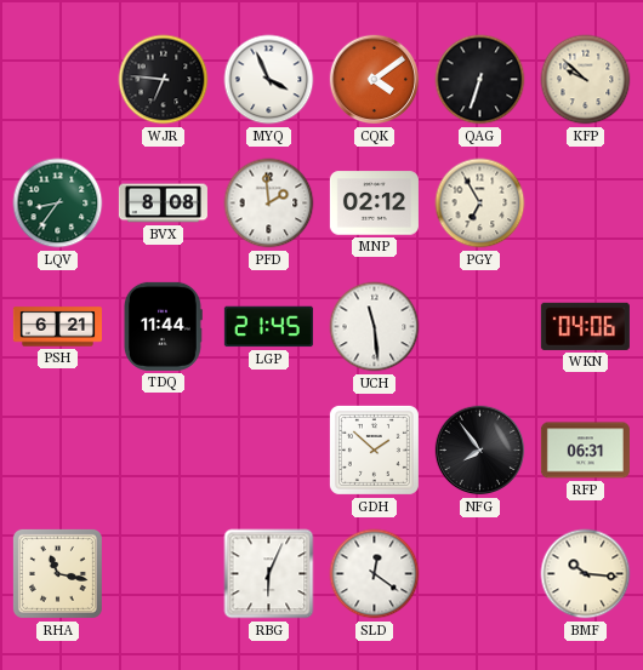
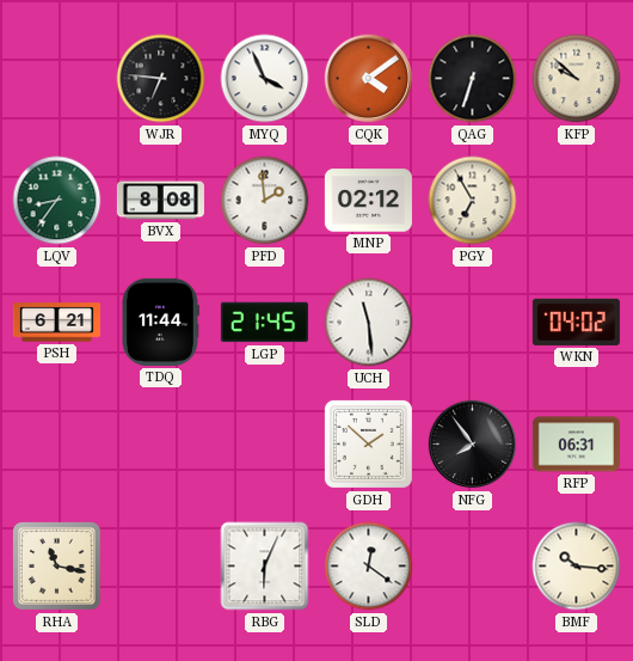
WKN: 04:06 -> 04:02 (576, 322)
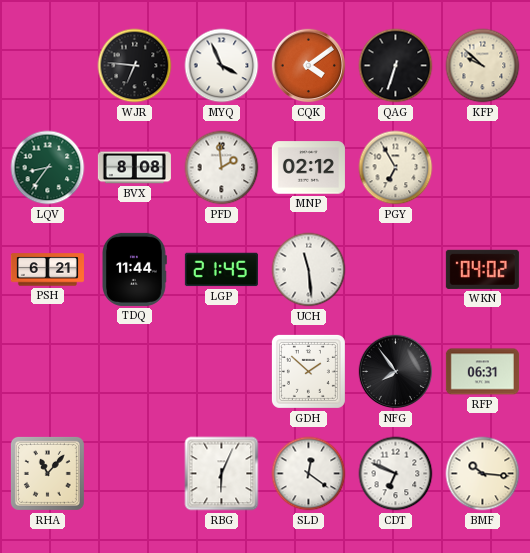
RHA: 11:17 -> 11:07 (47, 473)
CDT: none -> 6:49 (396, 474)
